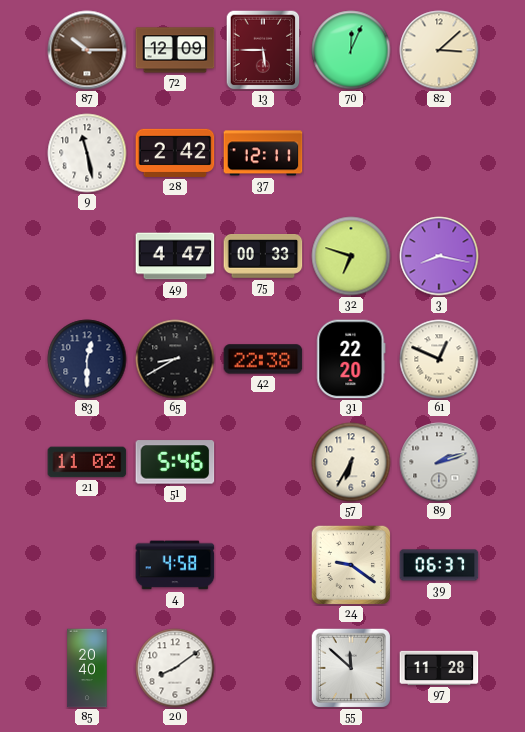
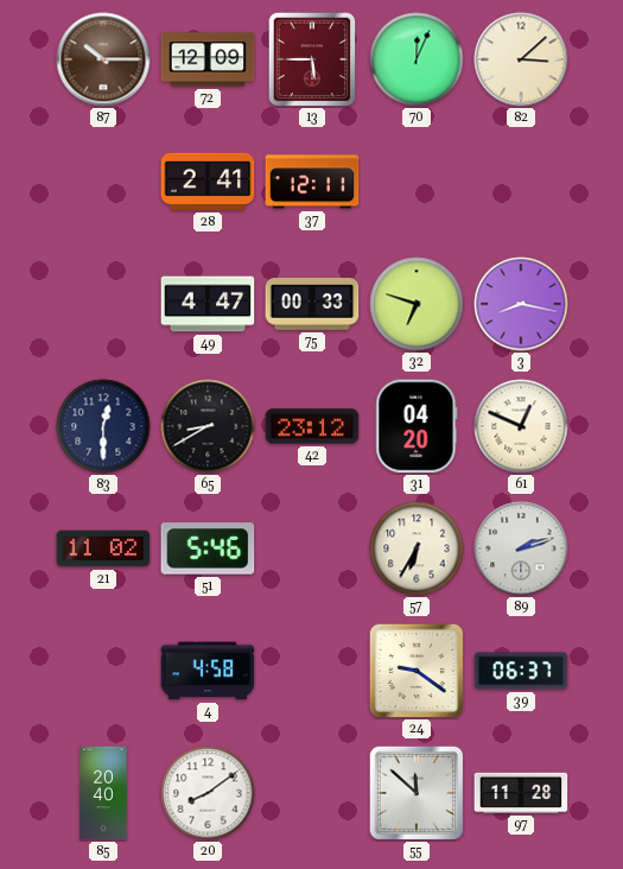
9: 11:28 -> none (87, 153)
28: 2:42 -> 2:41 (208, 182)
42: 22:38 -> 23:12 (312, 426)
31: 22:20 -> 04:20 (417, 426)
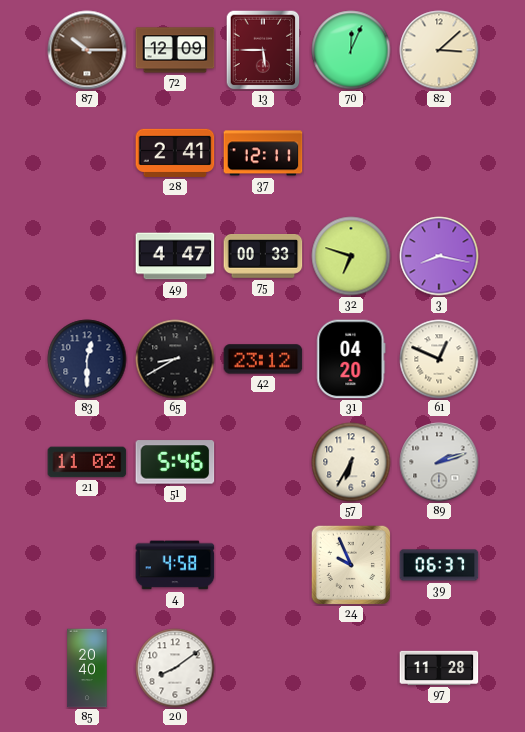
24: 9:21 -> 9:56 (350, 564)
55: 11:52 -> none (415, 792)
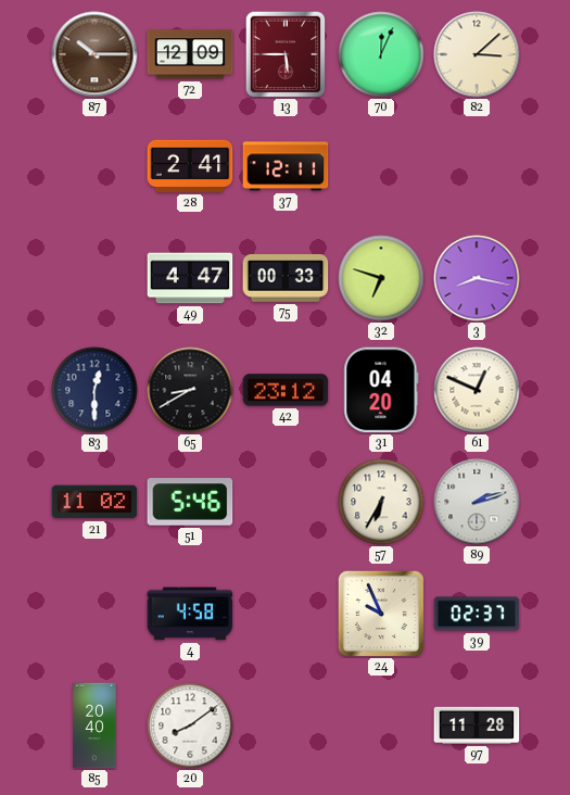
39: 06:37 -> 02:37 (477, 614)
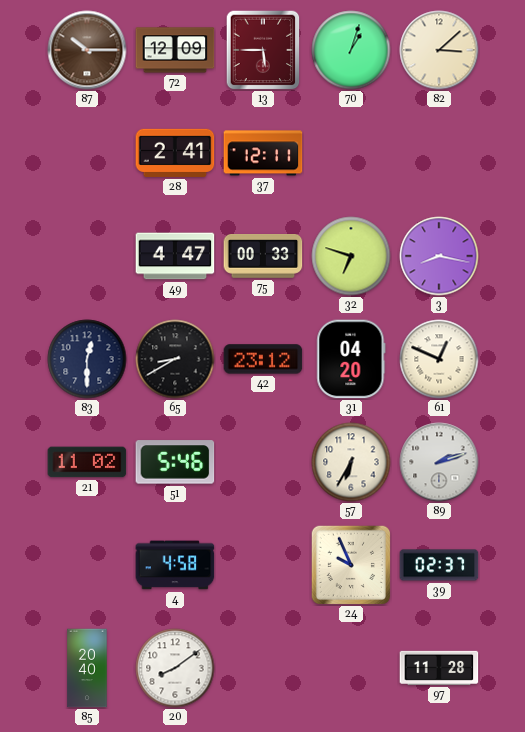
70: 12:04 -> 1:03 (351, 50)
